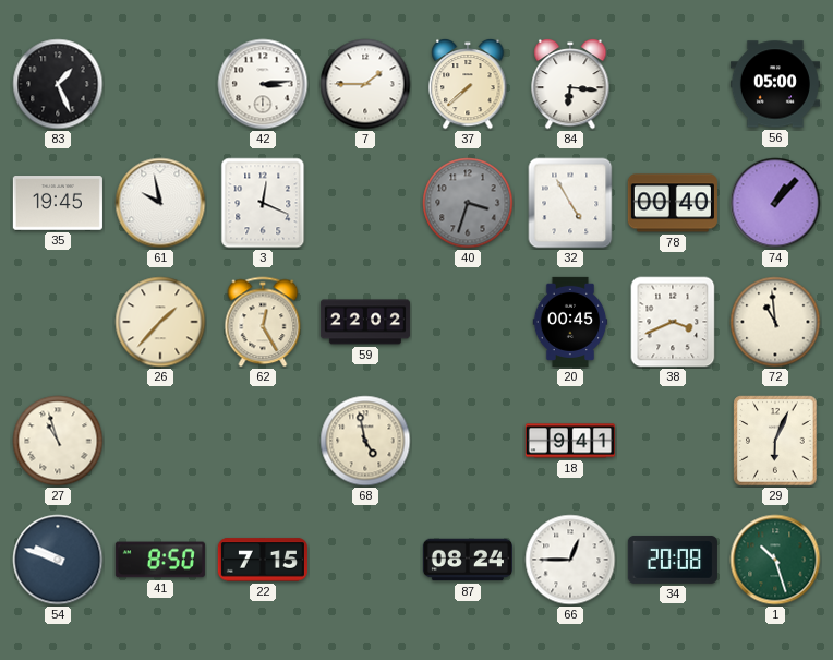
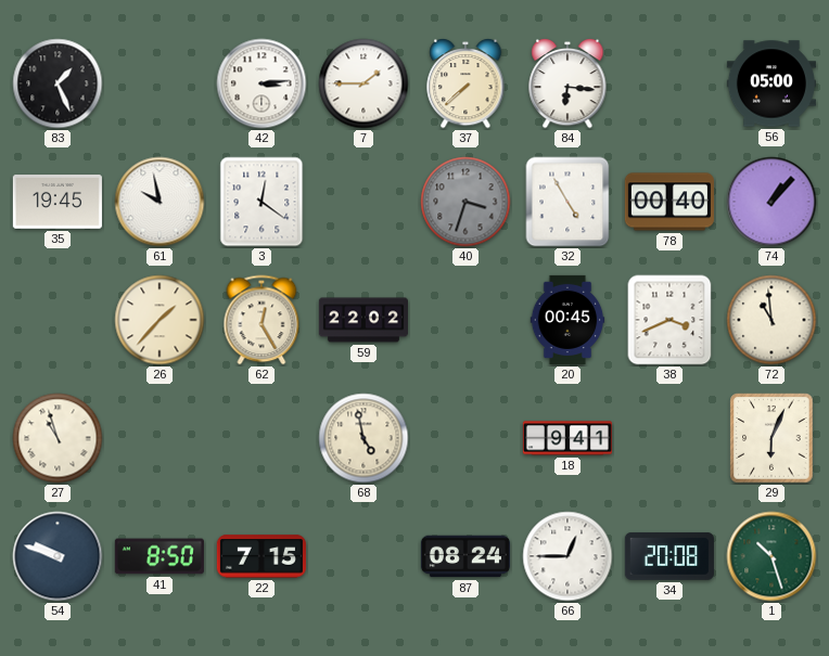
3: 12:19 -> 12:21 (262, 202)
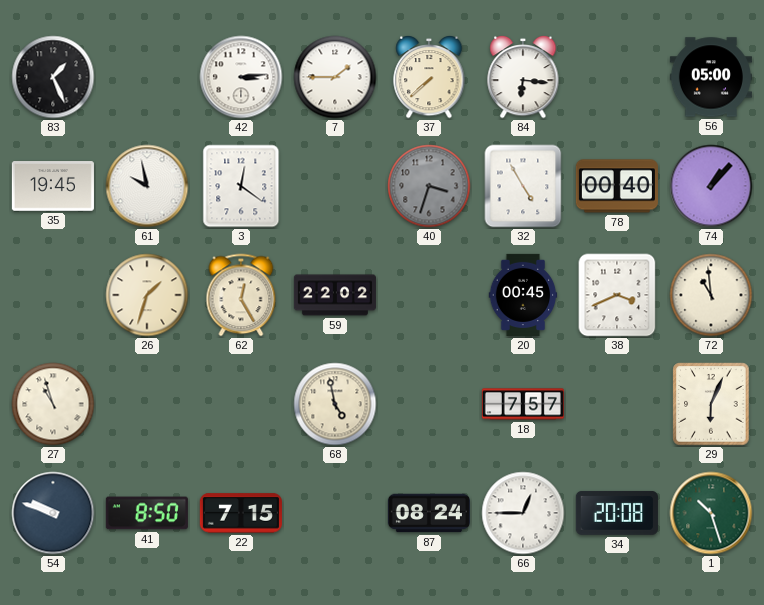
26: 1:37 -> 1:33 (147, 295)
18: 9:41 -> 7:57 (523, 404)
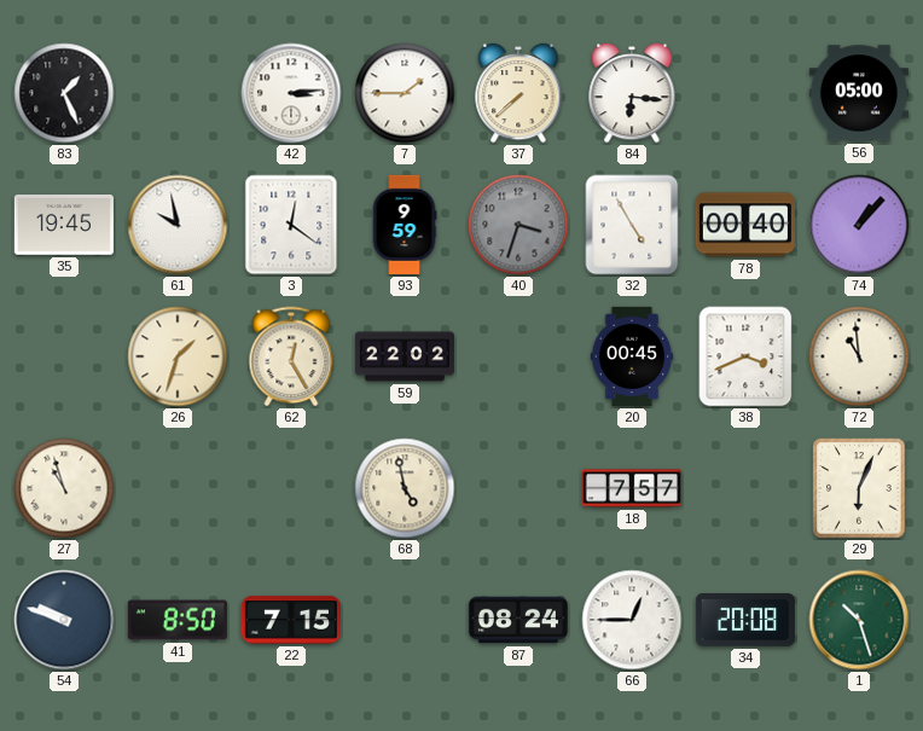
93: none -> 9:59 (405, 225)
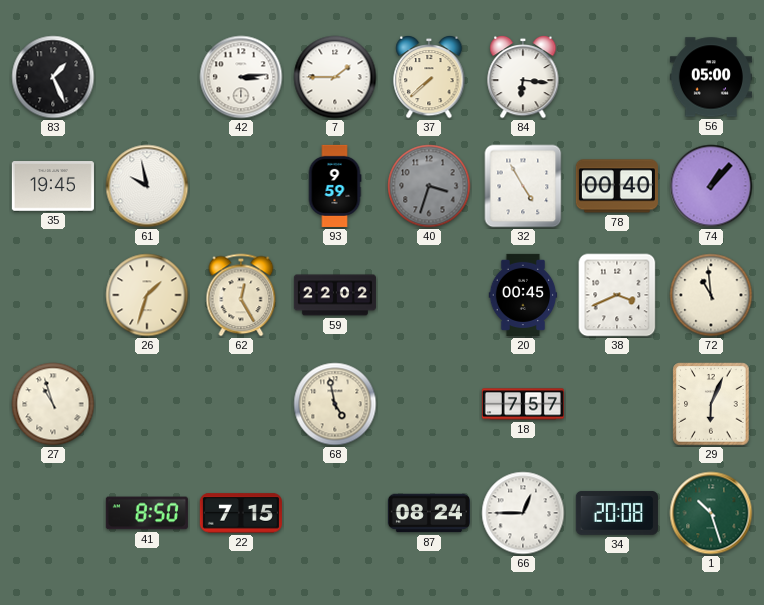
3: 12:21 -> none (291, 225)
54: 9:48 -> none (64, 620)
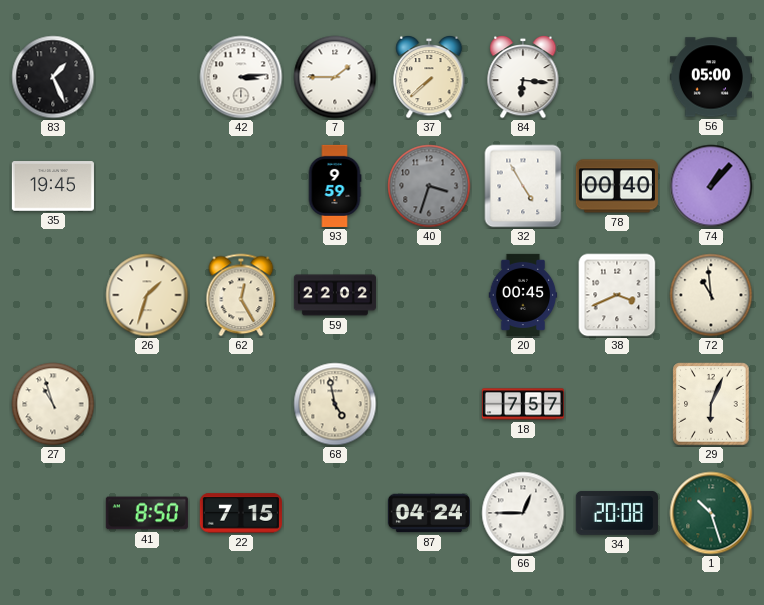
61: 9:58 -> none (147, 186)
87: 08:24 -> 04:24 (429, 513)
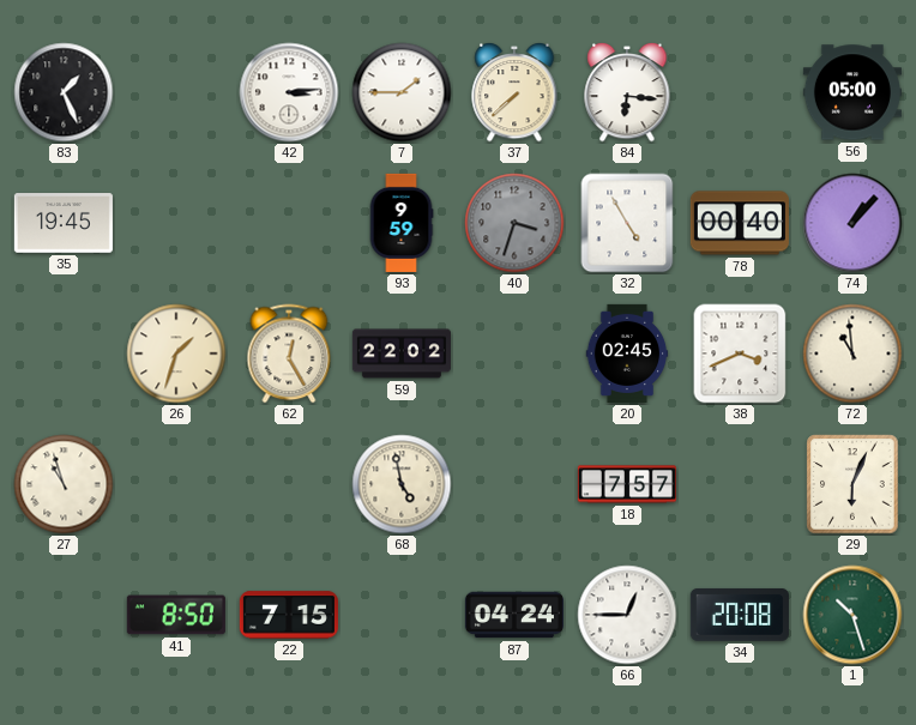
20: 00:45 -> 02:45 (627, 354)
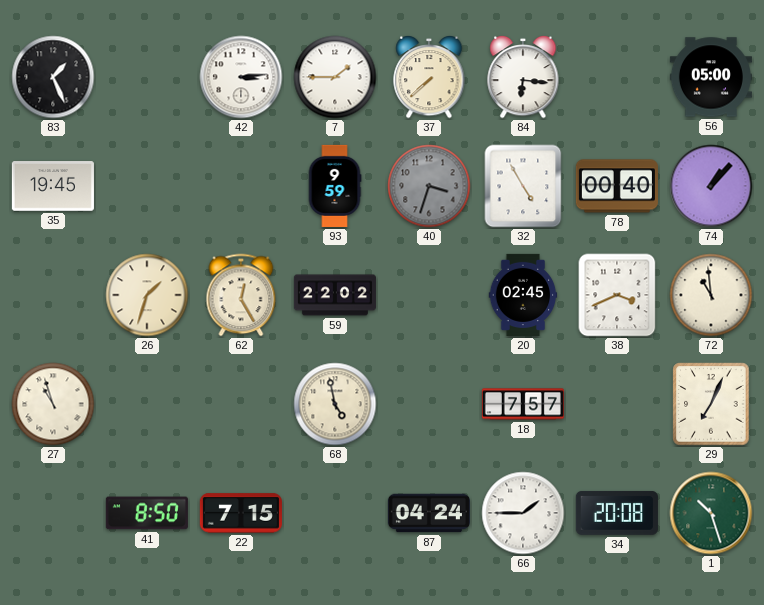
29: 6:04 -> 7:04 (711, 404)
66: 12:45 -> 1:45 (523, 513)
